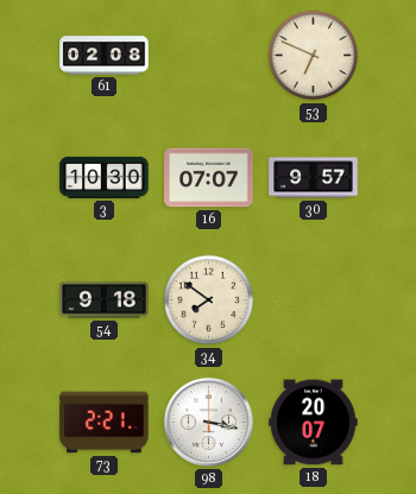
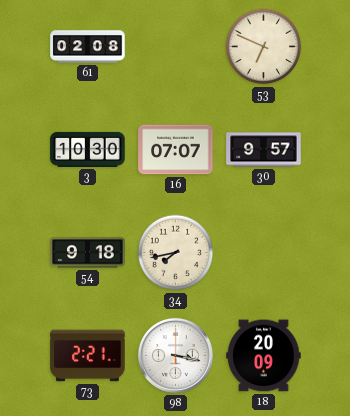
34: 7:51 -> 7:43 (176, 253)
18: 20:07 -> 20:09 (264, 356)
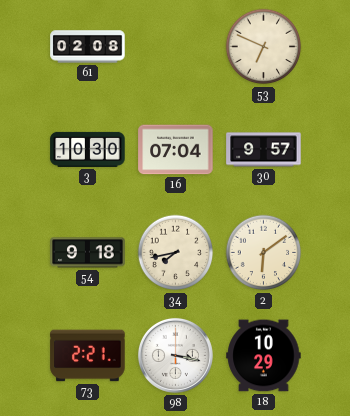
16: 07:07 -> 07:04 (176, 150)
2: none -> 6:09 (264, 253)
18: 20:09 -> 10:29 (264, 356)
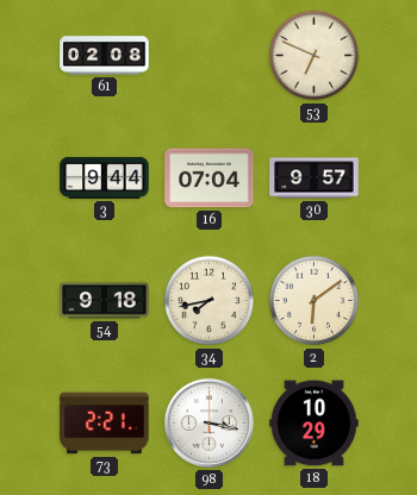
3: 10:30 -> 9:44 (105, 177)
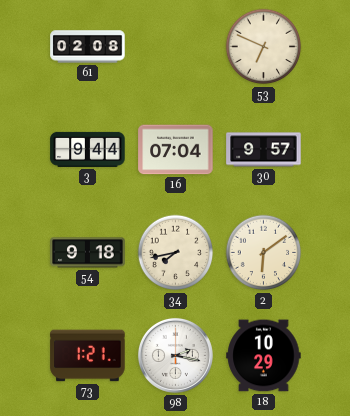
73: 2:21 -> 1:21 (88, 356)
98: 3:17 -> 2:17 (175, 355)
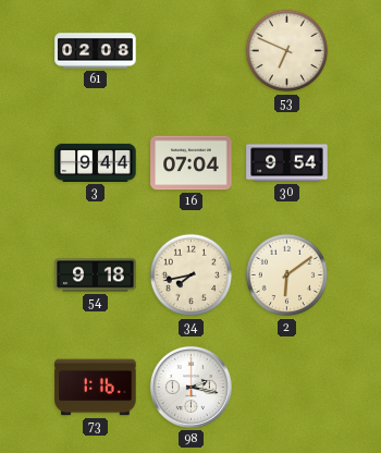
30: 9:57 -> 9:54 (287, 163)
73: 1:21 -> 1:16 (96, 388)
18: 10:29 -> none (264, 356)
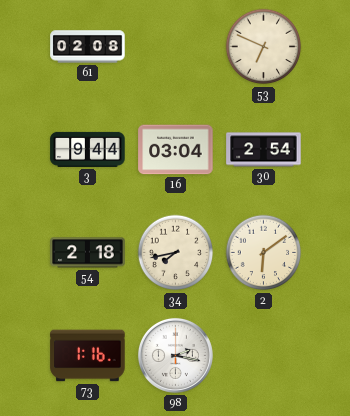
16: 07:04 -> 03:04 (176, 150)
30: 9:54 -> 2:54 (264, 150)
54: 9:18 -> 2:18 (88, 253)
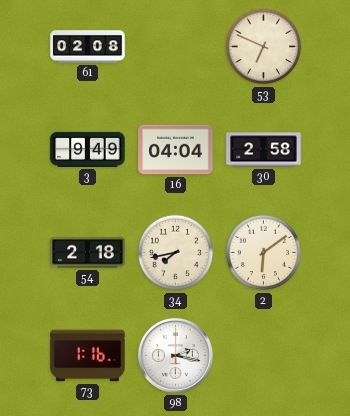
3: 9:44 -> 9:49 (88, 149)
16: 03:04 -> 04:04 (176, 150)
30: 2:54 -> 2:58 (264, 150)
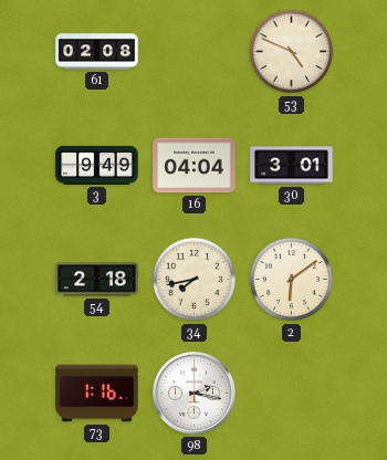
53: 6:49 -> 4:49 (292, 52)
30: 2:58 -> 3:01 (292, 166)
